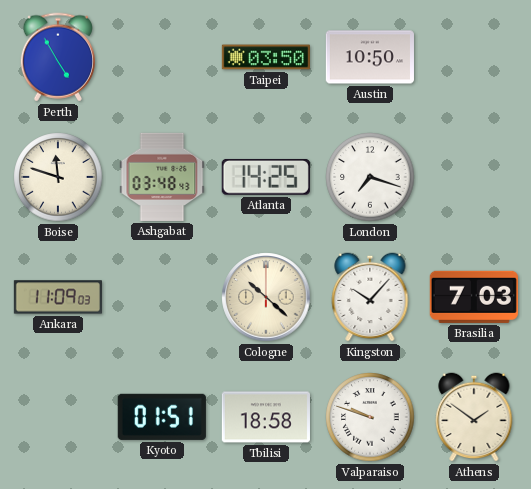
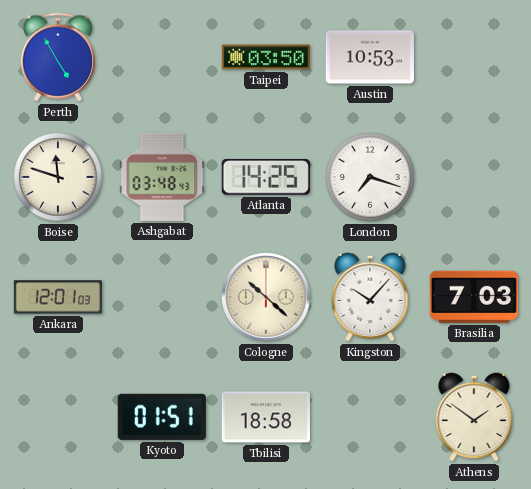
Austin: 10:50 -> 10:53 (370, 57)
Ankara: 11:09 -> 12:01 (57, 297)
Valparaiso: 9:48 -> none (370, 417)
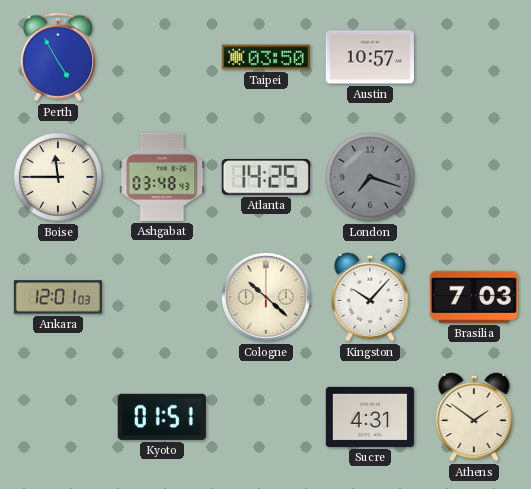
Austin: 10:53 -> 10:57 (370, 57)
Boise: 11:48 -> 11:45 (58, 177)
London dial: white -> grey (370, 177)
Tbilisi: 18:58 -> none (266, 417)
Sucre: none -> 4:31 (370, 417)
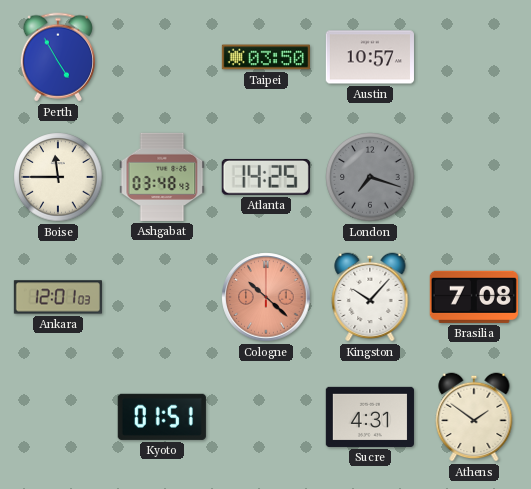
Cologne dial: cream -> salmon (266, 297)
Brasilia: 7:03 -> 7:08 (474, 297)
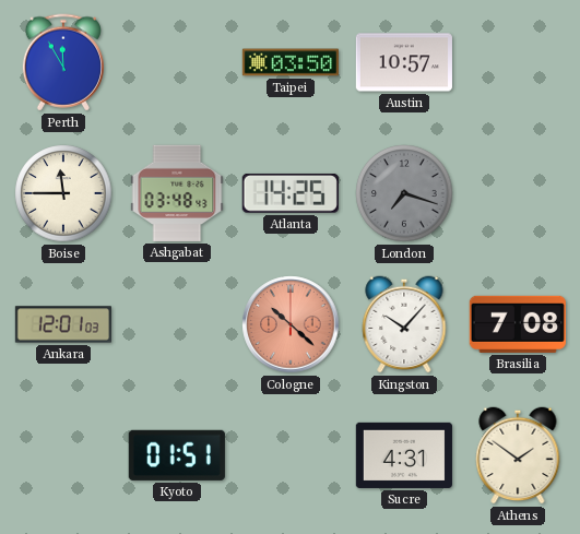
Perth: 4:55 -> 11:55 (63, 62)
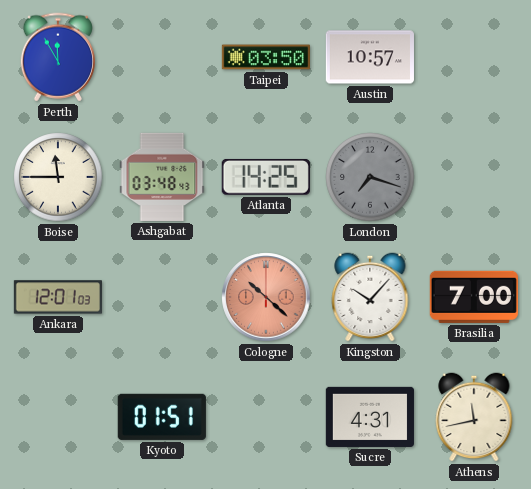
Brasilia: 7:08 -> 7:00 (474, 297)
Athens: 1:51 -> 11:43 (474, 417)
